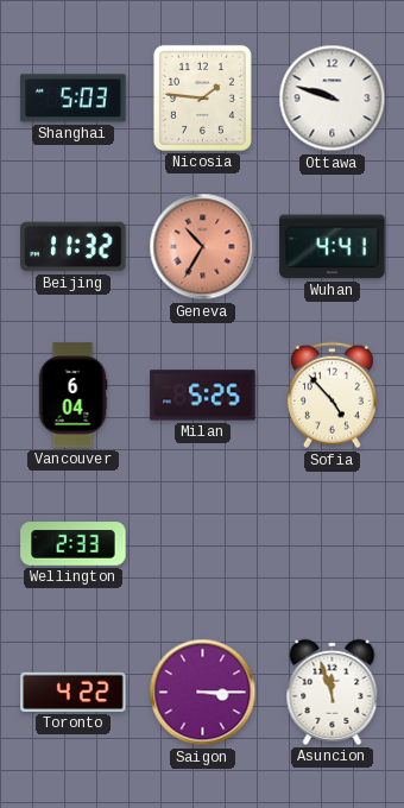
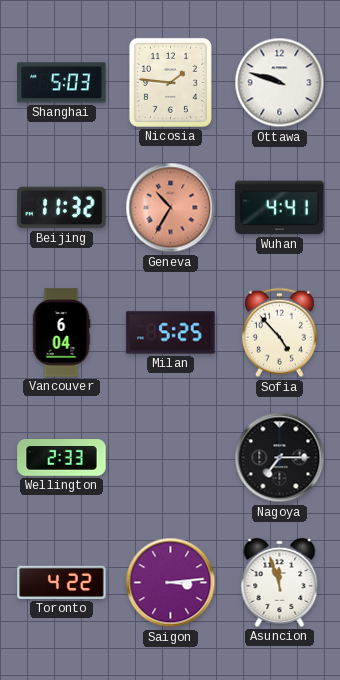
Nagoya: none -> 7:15 (280, 458)
Saigon: 3:15 -> 3:14 (171, 583)
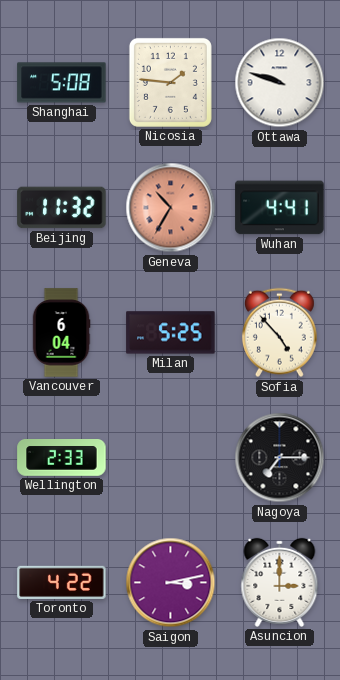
Shanghai: 5:03 -> 5:08 (62, 83)
Saigon: 3:14 -> 3:13 (171, 583)
Asuncion: 11:57 -> 3:00 (280, 582)
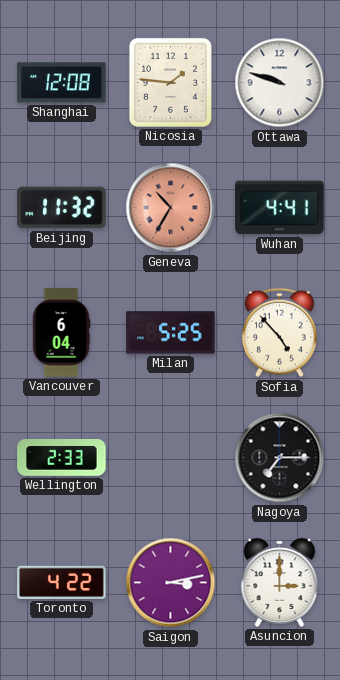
Shanghai: 5:08 -> 12:08 (62, 83)
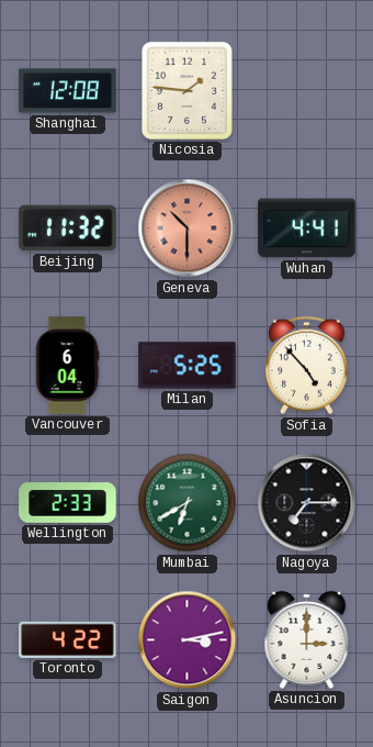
Ottawa: 9:48 -> none (280, 83)
Geneva: 10:35 -> 10:30 (188, 228)
Mumbai: none -> 6:40 (188, 503)
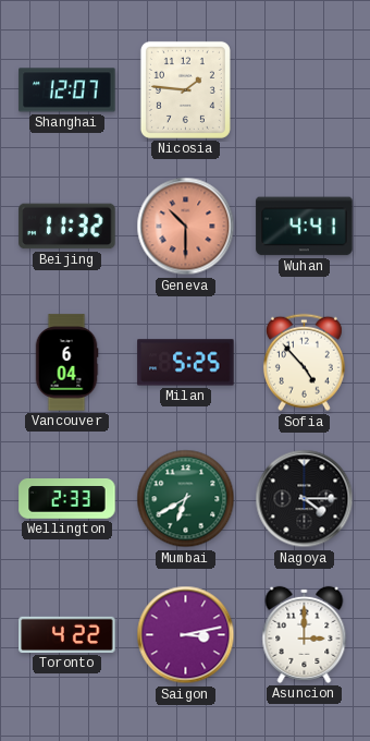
Shanghai: 12:08 -> 12:07 (67, 90)
Nagoya: 7:15 -> 4:15 (305, 499)
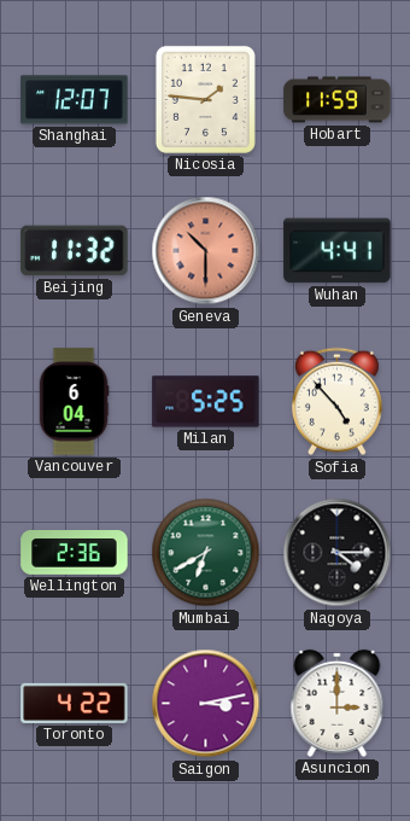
Hobart: none -> 11:59 (338, 100)
Wellington: 2:33 -> 2:36 (75, 553)
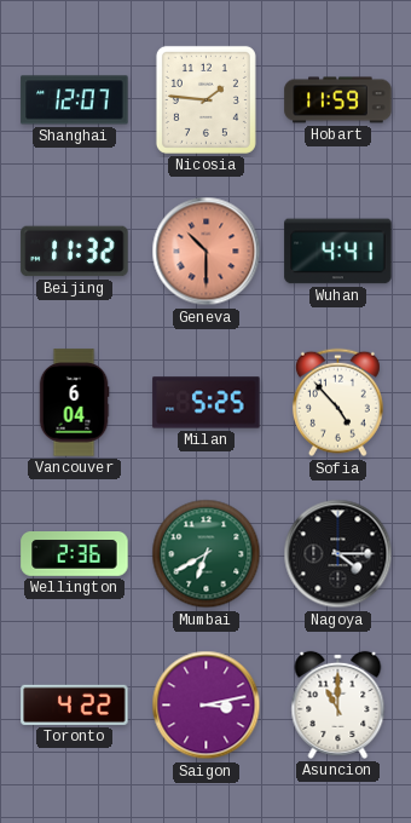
Asuncion: 3:00 -> 11:00 (338, 704)
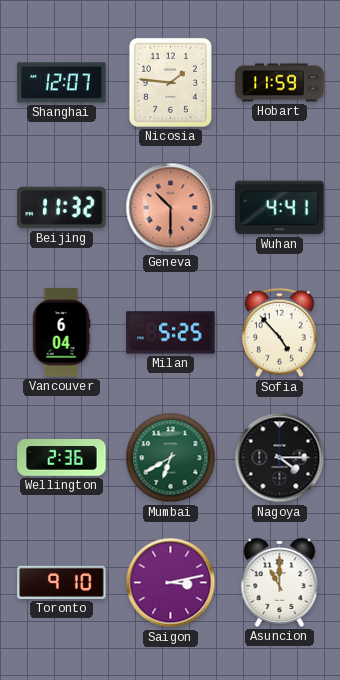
Toronto: 4:22 -> 9:10 (62, 582)
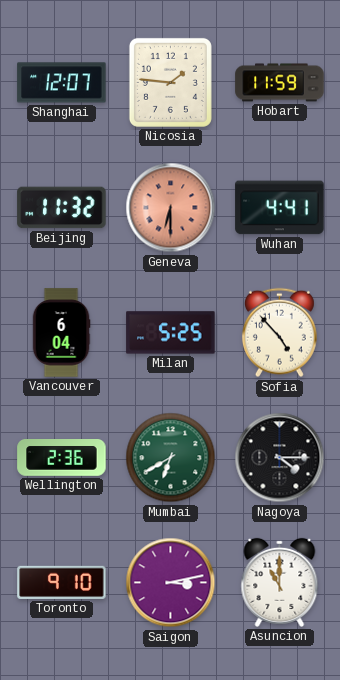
Geneva: 10:30 -> 6:30 (171, 208)
